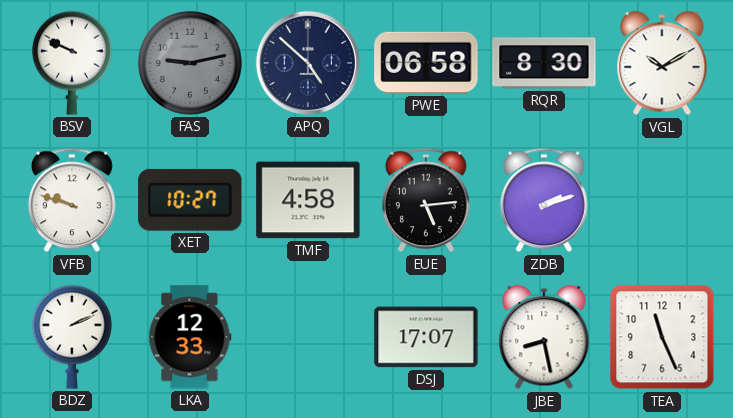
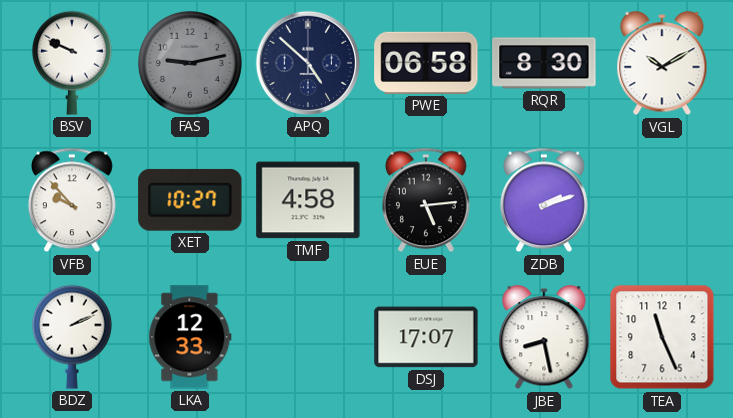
VFB: 9:48 -> 9:53 (72, 200)
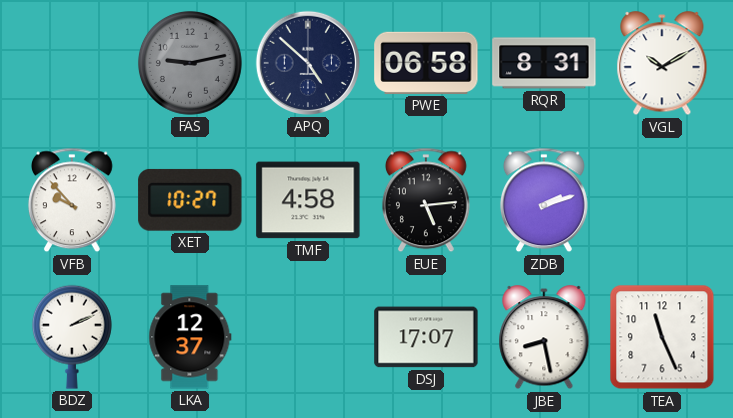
BSV: 9:49 -> none (72, 63)
RQR: 8:30 -> 8:31 (544, 63)
LKA: 12:33 -> 12:37 (190, 337)
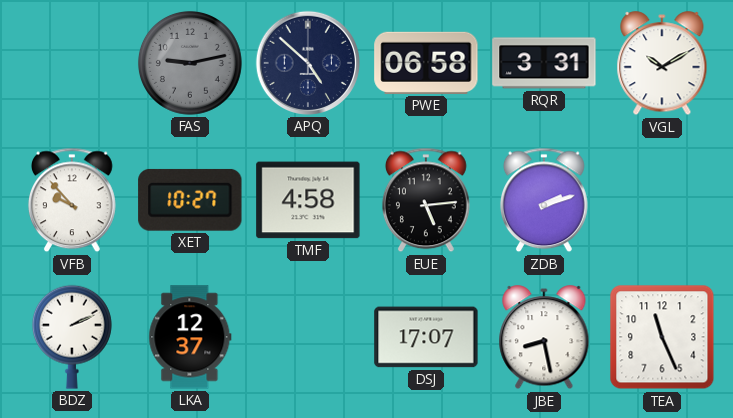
RQR: 8:31 -> 3:31 (544, 63)
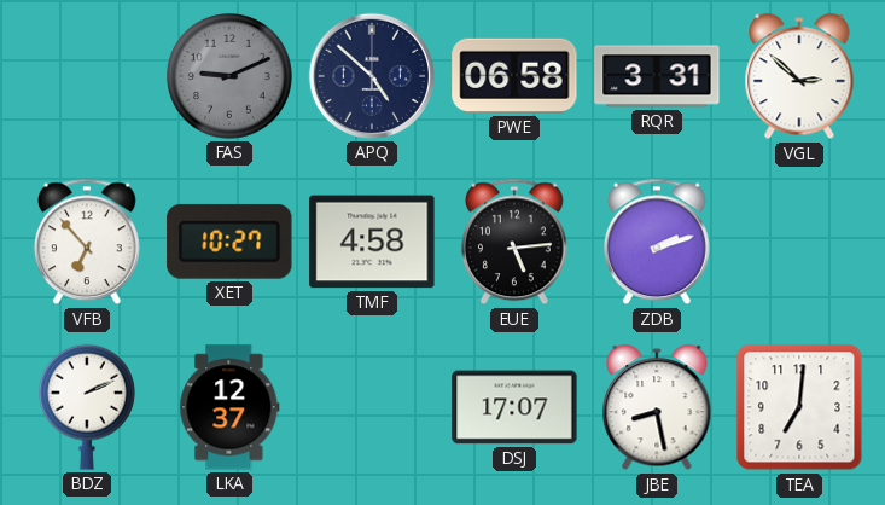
FAS: 9:13 -> 9:11 (229, 76)
VGL: 10:10 -> 2:52 (799, 77)
VFB: 9:53 -> 6:53 (87, 242)
TEA: 11:26 -> 7:01 (799, 407)
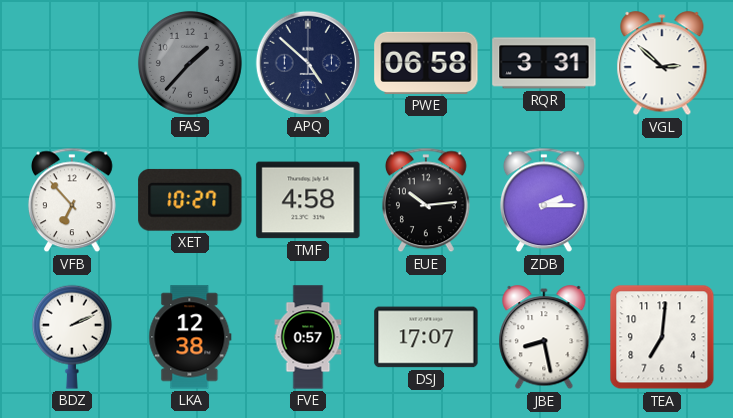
FAS: 9:11 -> 1:37 (190, 63)
EUE: 5:14 -> 10:14 (426, 200)
ZDB: 2:12 -> 2:15 (544, 200)
LKA: 12:37 -> 12:38 (190, 337)
FVE: none -> 0:57 (308, 337)
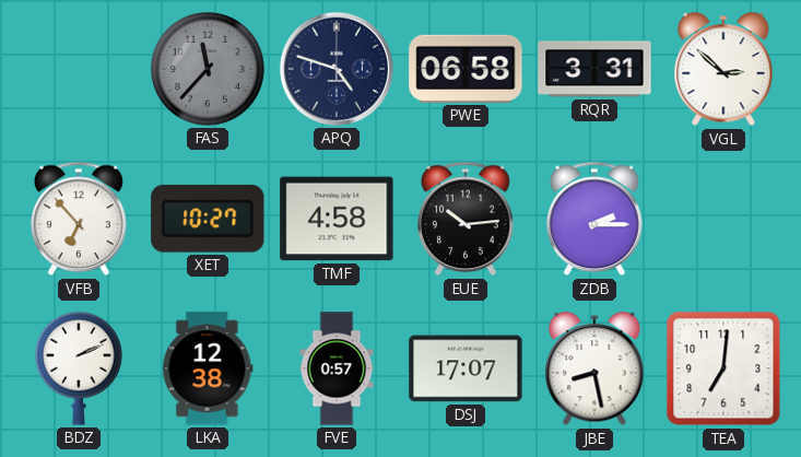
FAS: 1:37 -> 11:37 (208, 69)
APQ: 4:52 -> 4:48 (337, 69)
